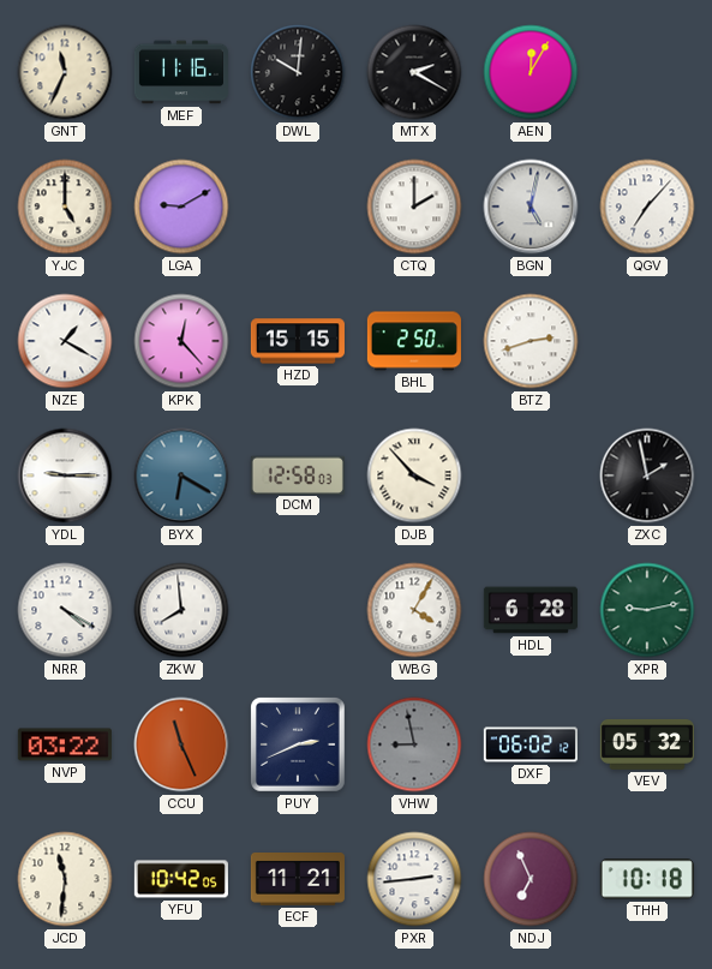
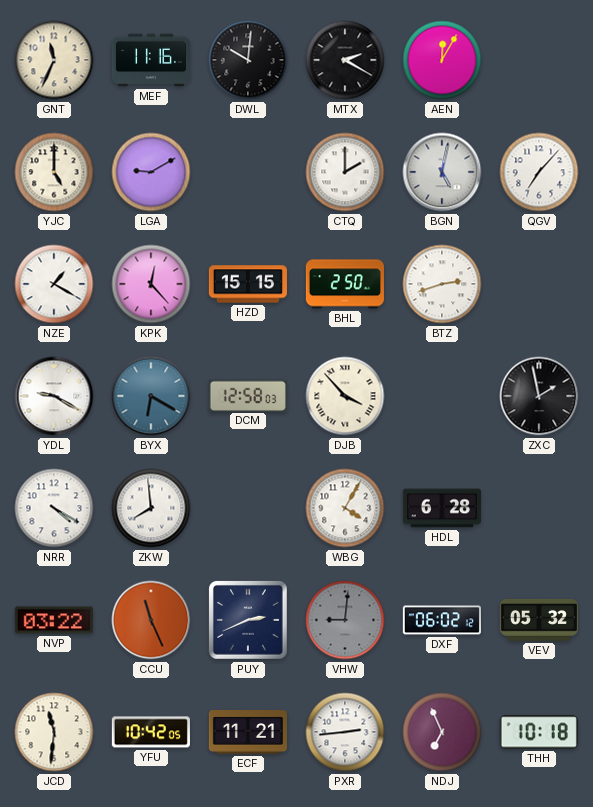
YDL: 9:15 -> 9:20 (54, 396)
XPR: 9:13 -> none (647, 610)
VHW: 8:58 -> 9:01 (345, 620)
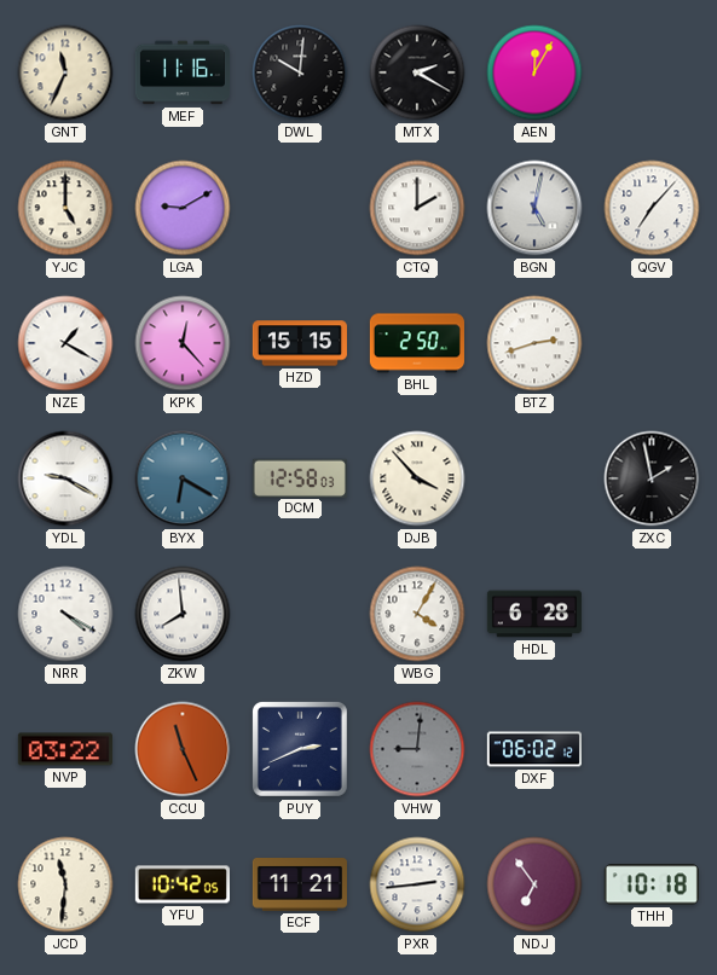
VEV: 05:32 -> none (539, 620)
NDJ: 6:56 -> 6:54 (534, 884)
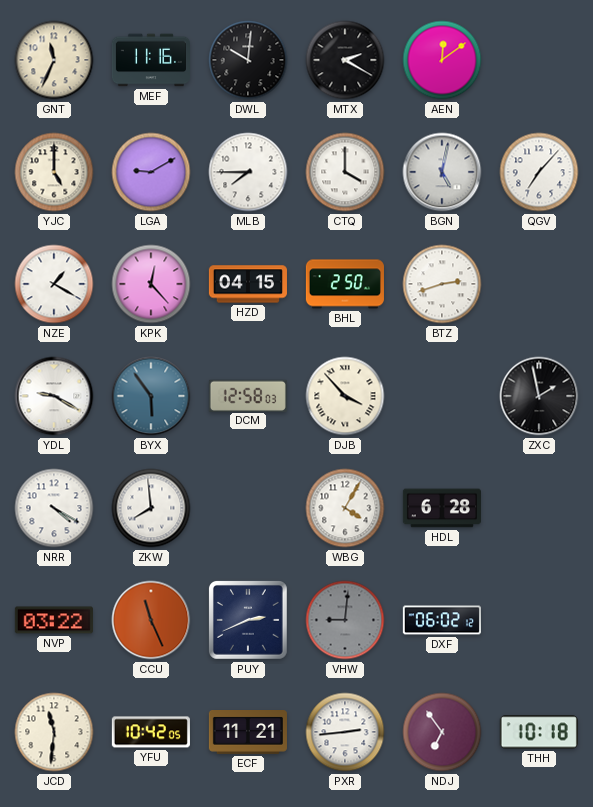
AEN: 12:05 -> 12:09 (442, 60)
MLB: none -> 7:45 (248, 172)
CTQ: 2:00 -> 4:00 (345, 172)
HZD: 15:15 -> 04:15 (248, 284)
BYX: 6:20 -> 5:54 (151, 396)
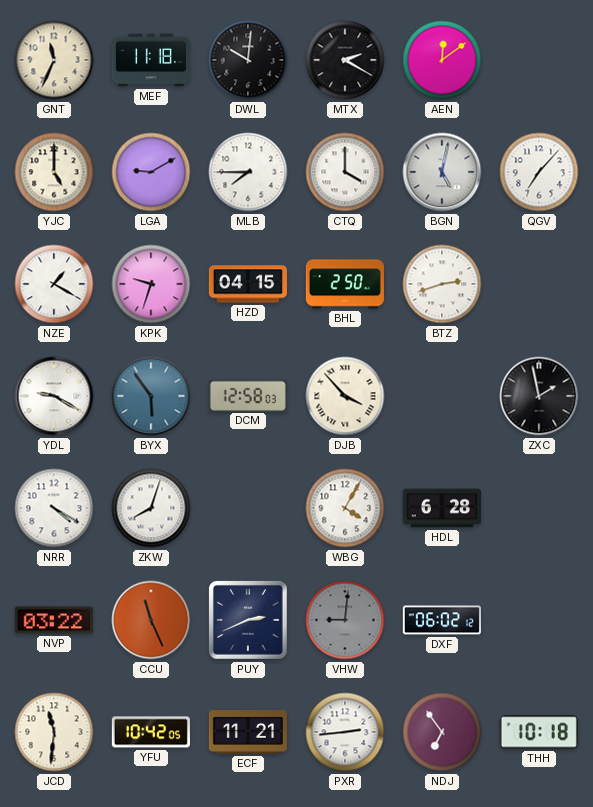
MEF: 11:16 -> 11:18 (151, 60)
KPK: 12:23 -> 9:33 (151, 284)
ZKW: 7:59 -> 8:03 (151, 508)
